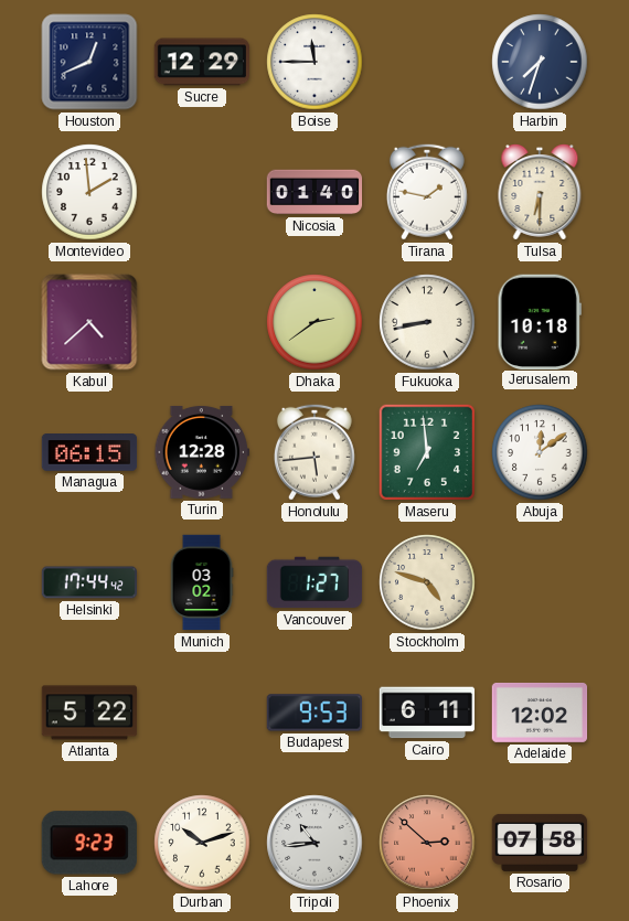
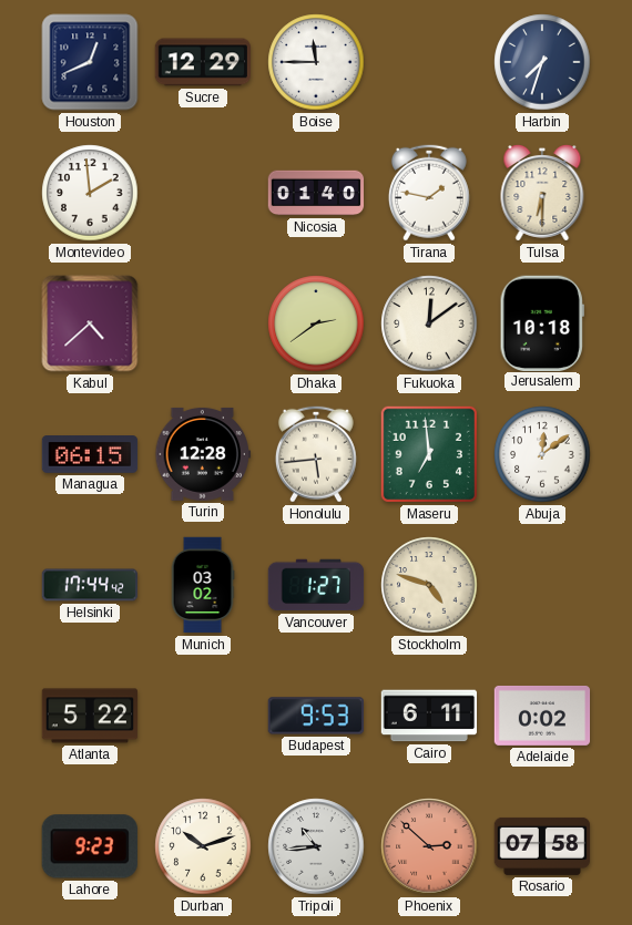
Fukuoka: 8:43 -> 12:09 (429, 323)
Adelaide: 12:02 -> 0:02 (542, 716)
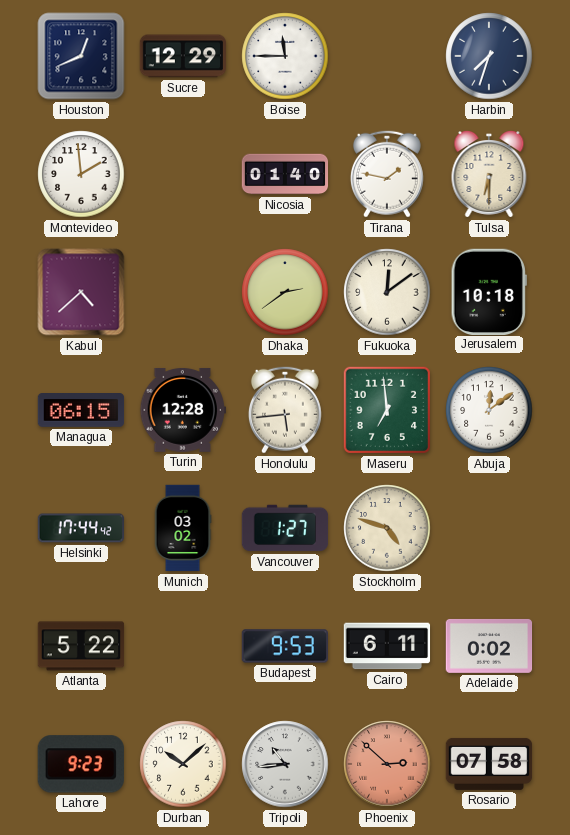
Durban: 10:12 -> 10:08 (183, 764)
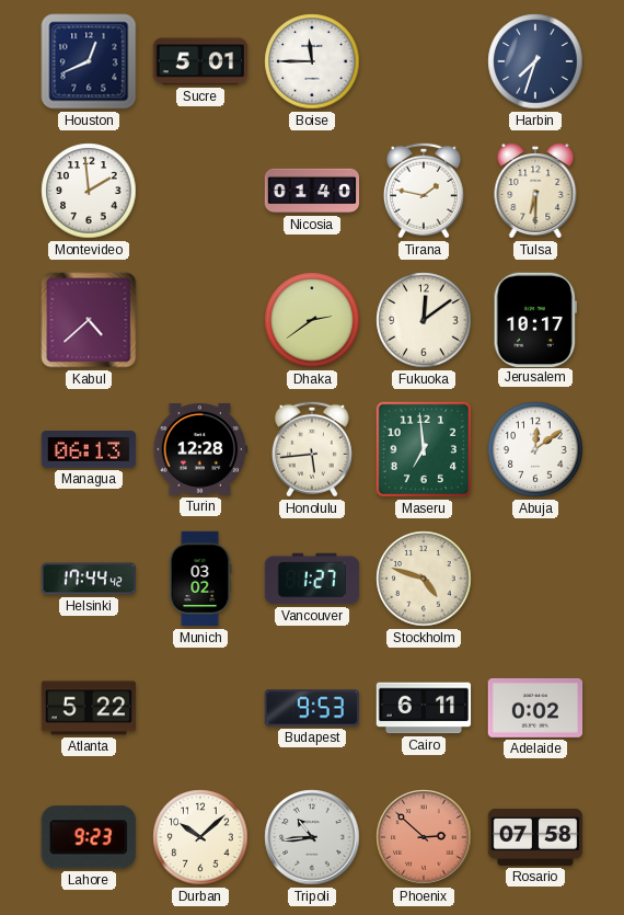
Sucre: 12:29 -> 5:01 (200, 61)
Jerusalem: 10:18 -> 10:17 (535, 319)
Managua: 06:15 -> 06:13 (89, 450)
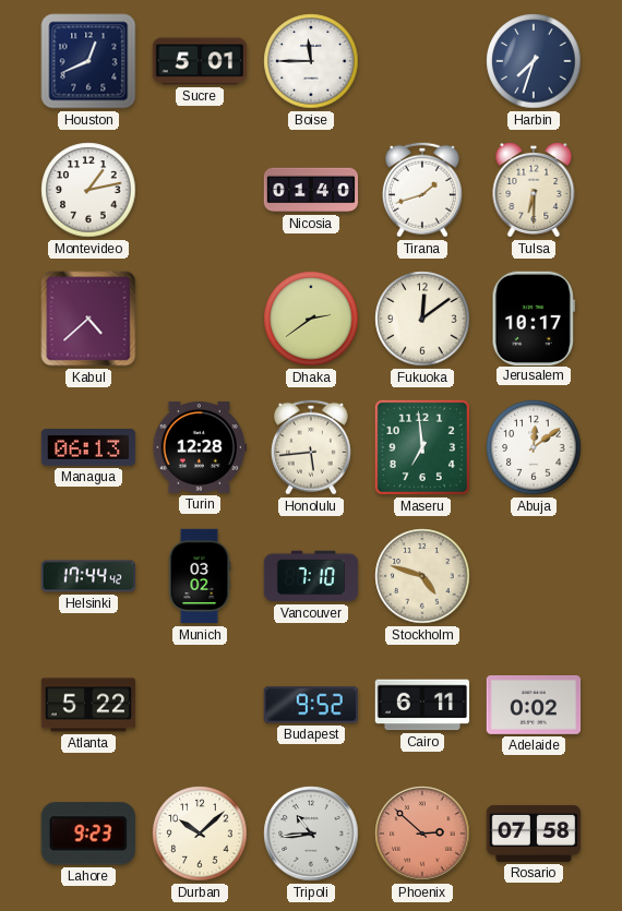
Montevideo: 1:59 -> 1:13 (88, 190)
Tirana: 1:47 -> 1:42 (422, 190)
Vancouver: 1:27 -> 7:10 (311, 576)
Budapest: 9:53 -> 9:52 (310, 705)
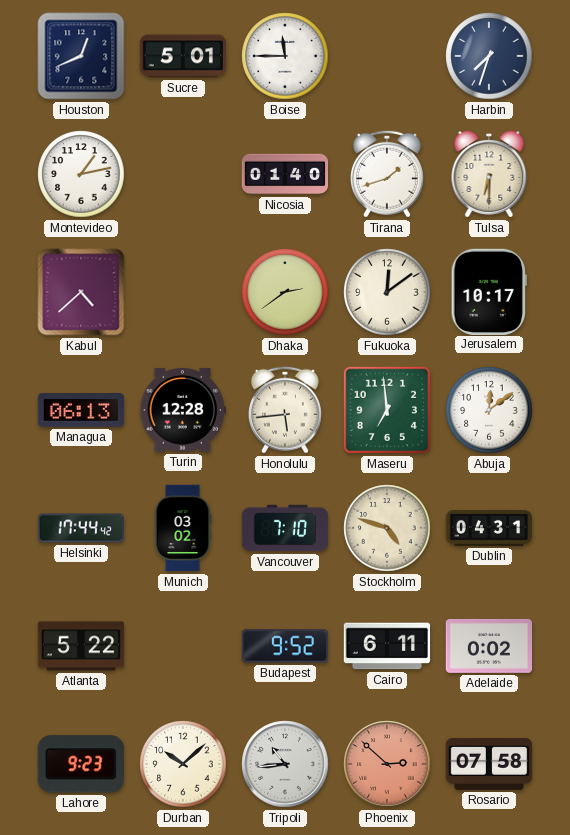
Dublin: none -> 04:31 (489, 528)
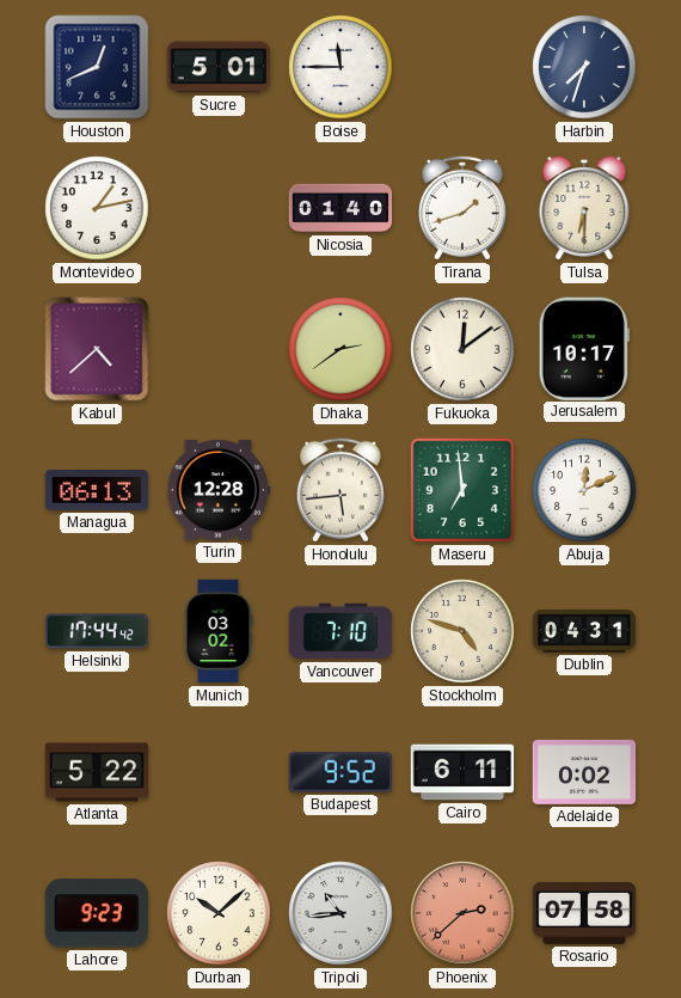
Abuja: 12:09 -> 12:11 (584, 490)
Phoenix: 2:52 -> 2:38 (462, 913)
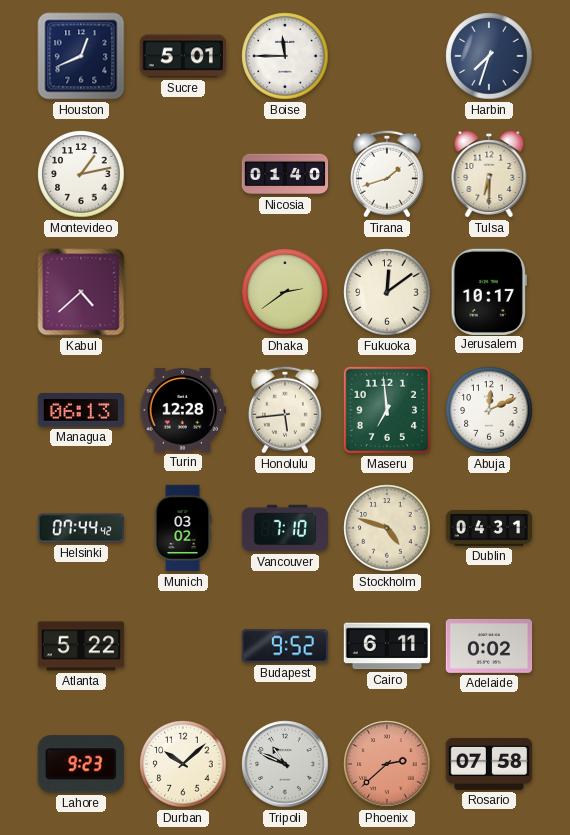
Helsinki: 17:44 -> 07:44 (81, 528)
Tripoli: 10:44 -> 10:49 (285, 764)
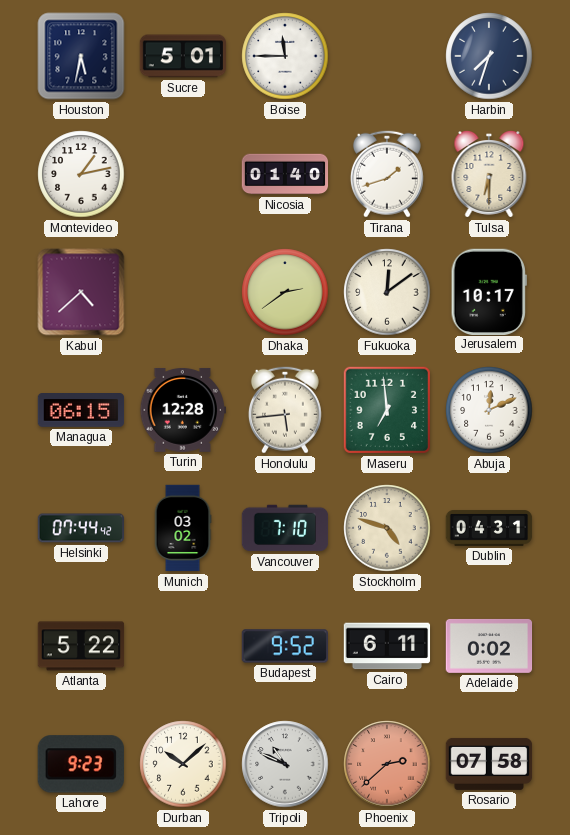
Houston: 12:41 -> 5:32 (81, 56)
Managua: 06:13 -> 06:15 (81, 411)
